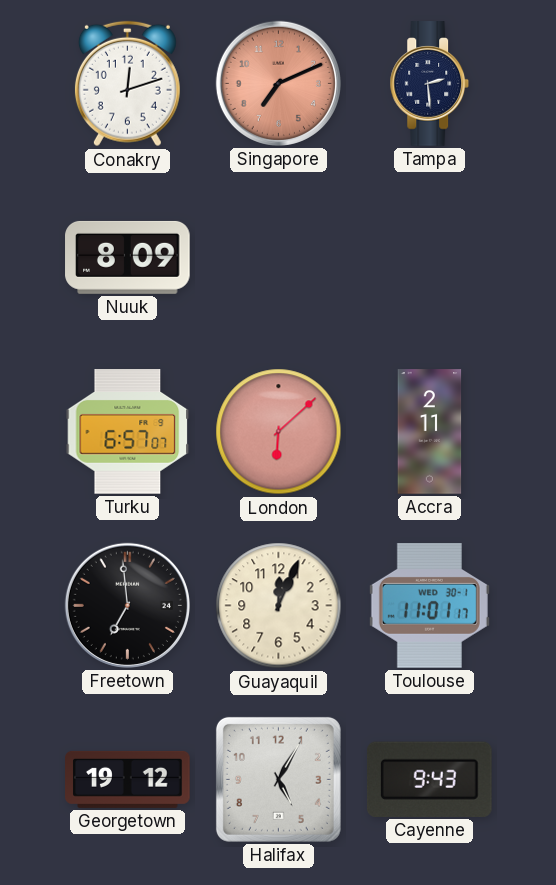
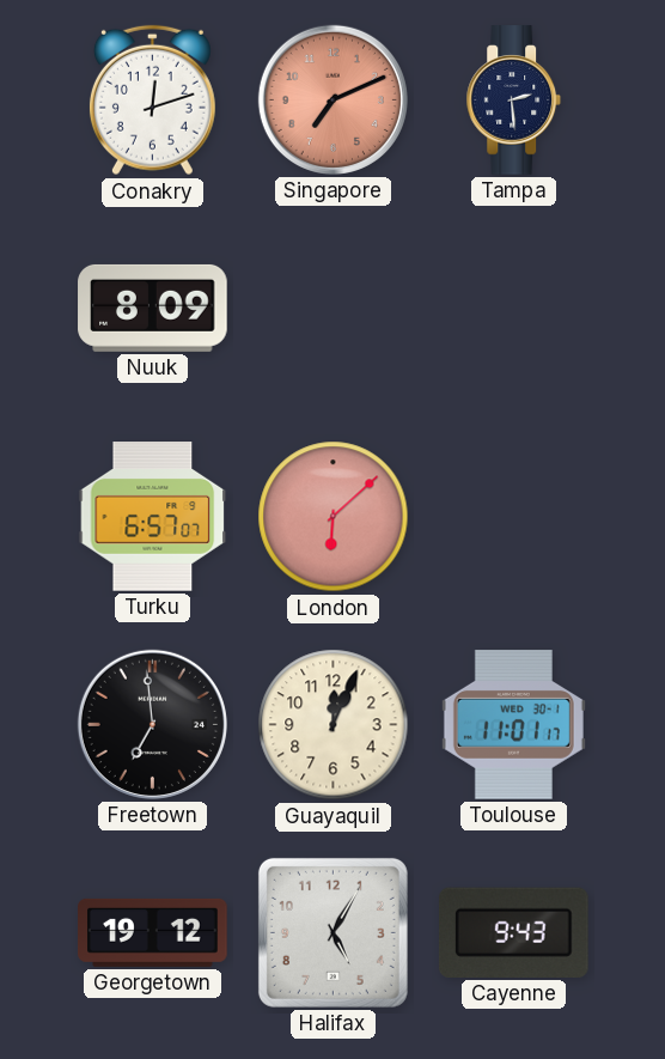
Accra: 2:11 -> none (430, 432)
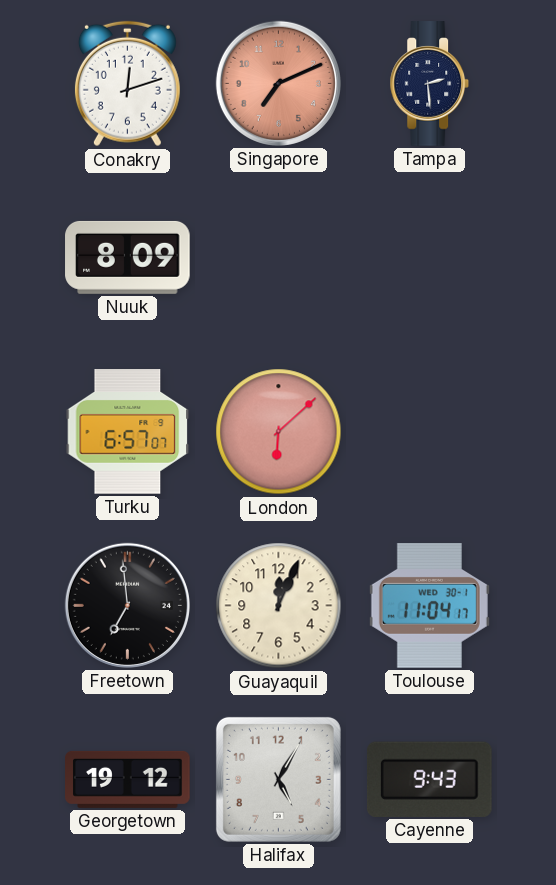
Toulouse: 11:01 -> 11:04 (429, 606)
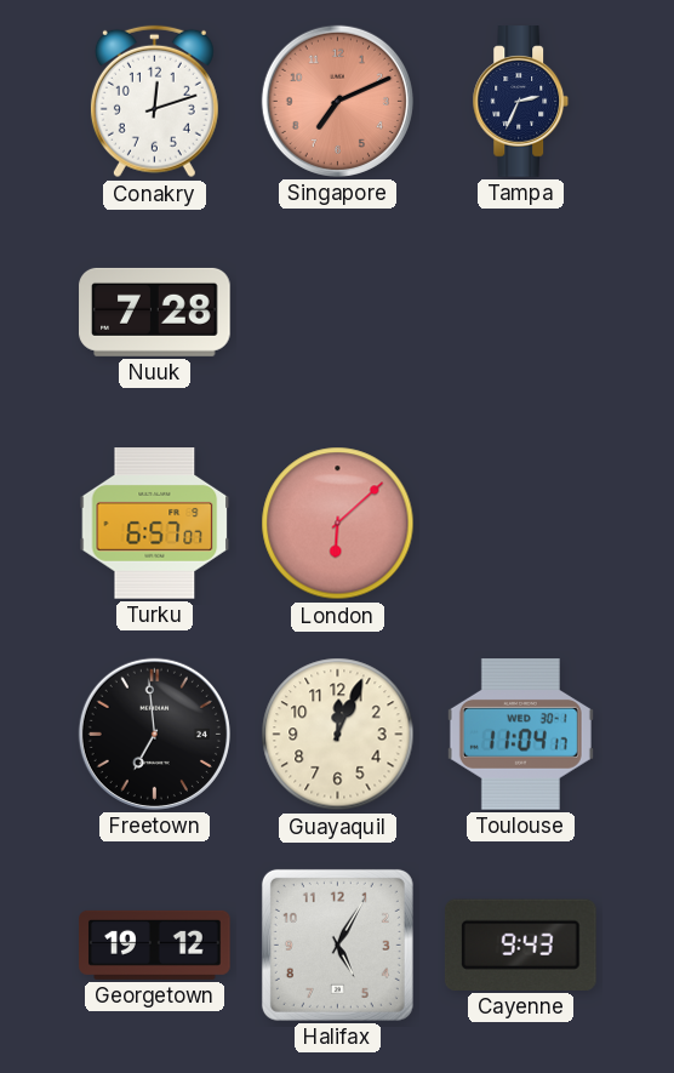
Tampa: 2:29 -> 2:34 (521, 102)
Nuuk: 8:09 -> 7:28 (155, 312)
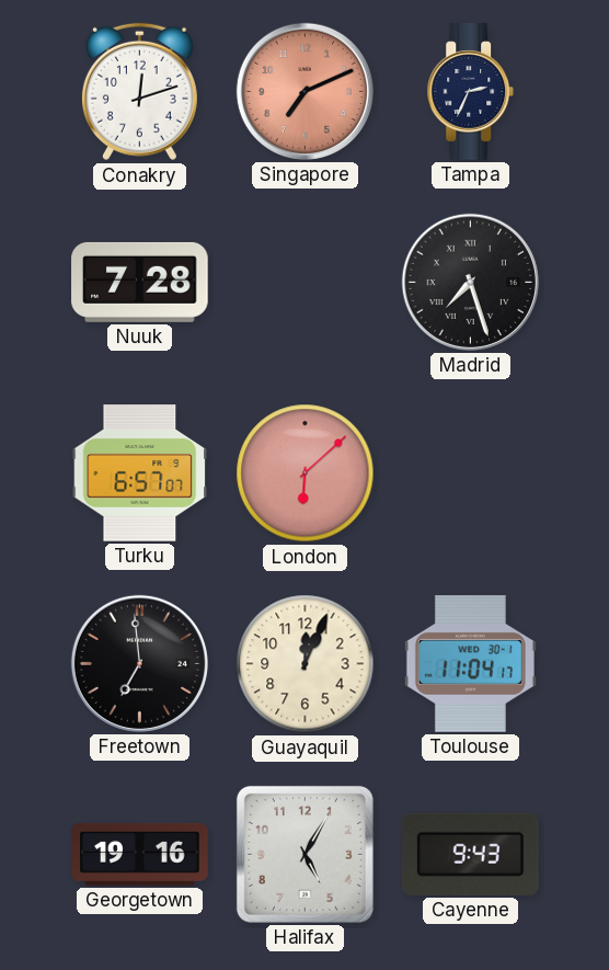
Madrid: none -> 7:27 (470, 282)
Georgetown: 19:12 -> 19:16 (140, 854)
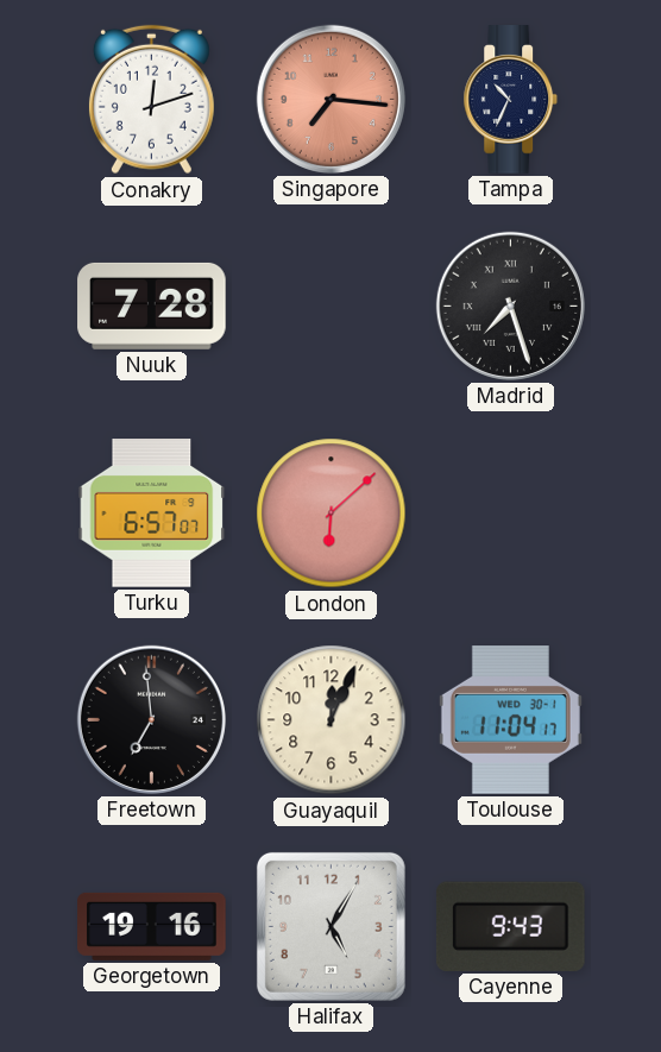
Singapore: 7:11 -> 7:16 (330, 99)
Tampa: 2:34 -> 10:34 (511, 100)
